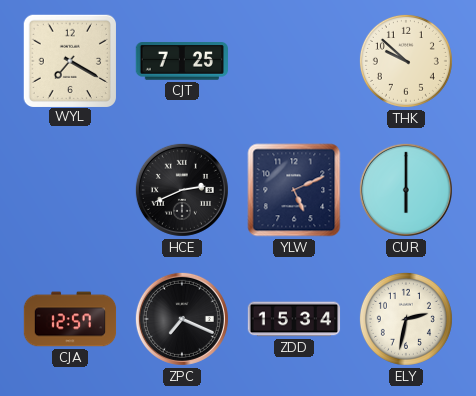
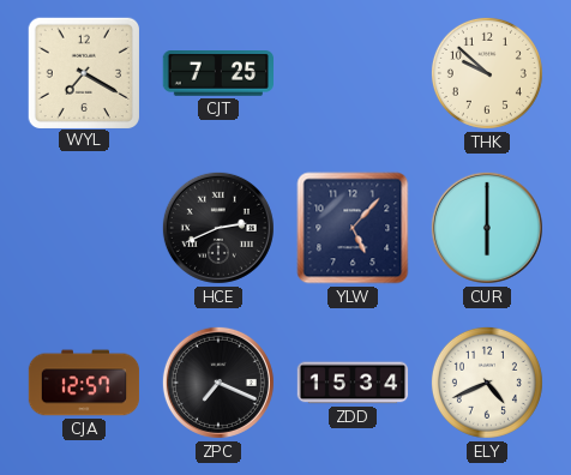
YLW: 5:11 -> 5:07 (353, 228)
ELY: 2:32 -> 4:41 (487, 383)
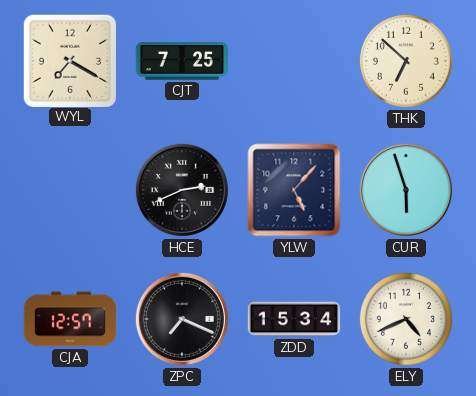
THK: 9:52 -> 6:52 (406, 61)
CUR: 6:00 -> 5:57 (406, 190)
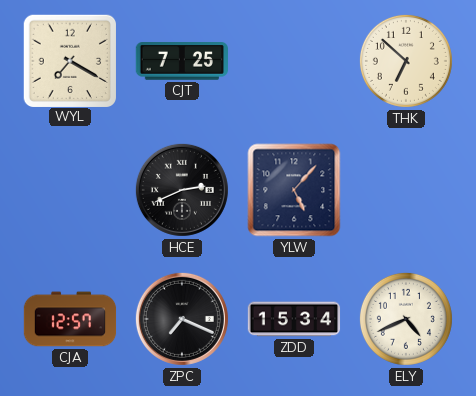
CUR: 5:57 -> none (406, 190)
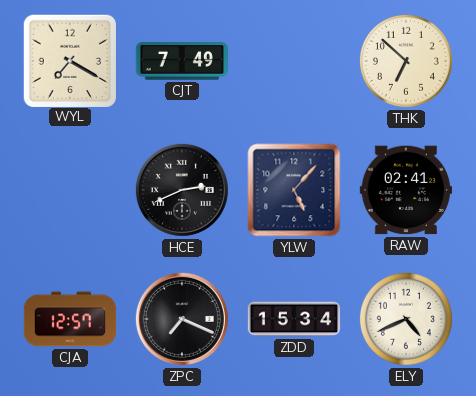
CJT: 7:25 -> 7:49 (181, 61)
RAW: none -> 02:41 (405, 190)
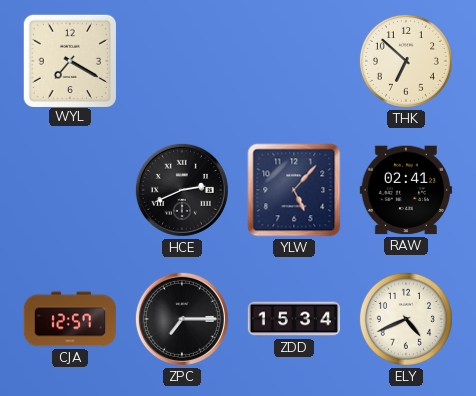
CJT: 7:49 -> none (181, 61)
ZPC: 7:19 -> 7:15 (182, 319)
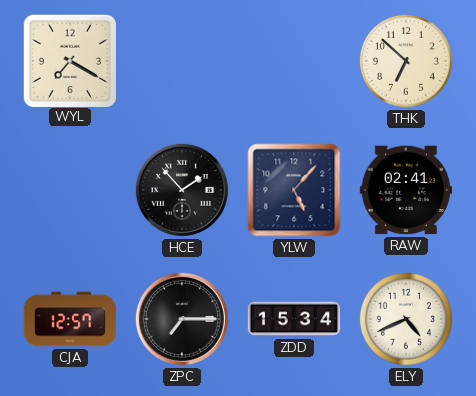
HCE: 2:41 -> 1:53 (182, 190)
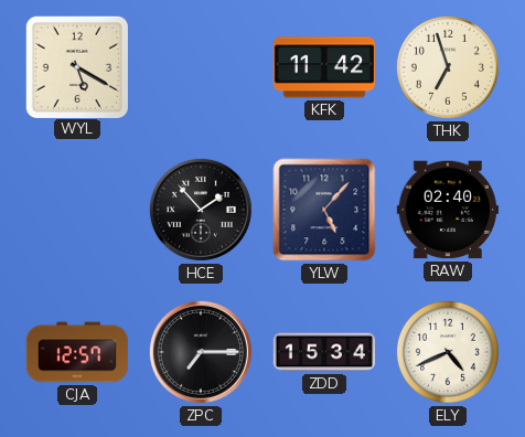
WYL: 7:20 -> 5:20 (76, 66)
KFK: none -> 11:42 (323, 67)
THK: 6:52 -> 6:57 (448, 67)
RAW: 02:41 -> 02:40 (447, 210)
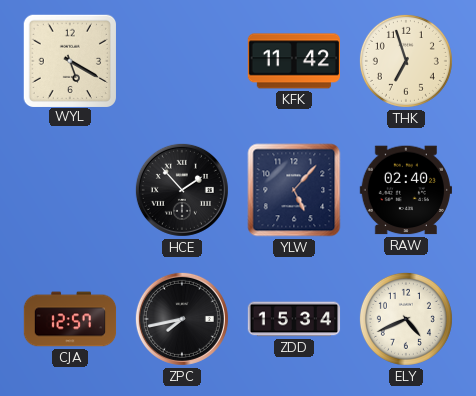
ZPC: 7:15 -> 7:43 (182, 319)
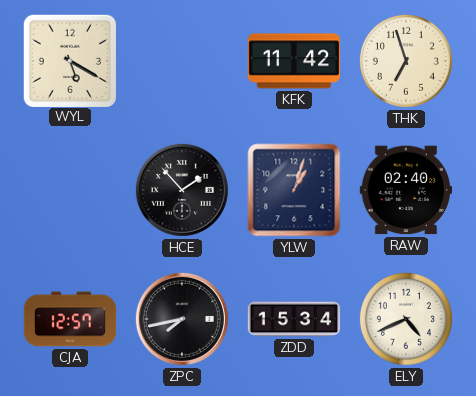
YLW: 5:07 -> 1:03 (294, 190)
